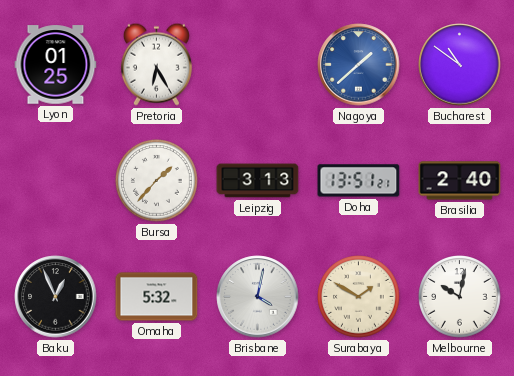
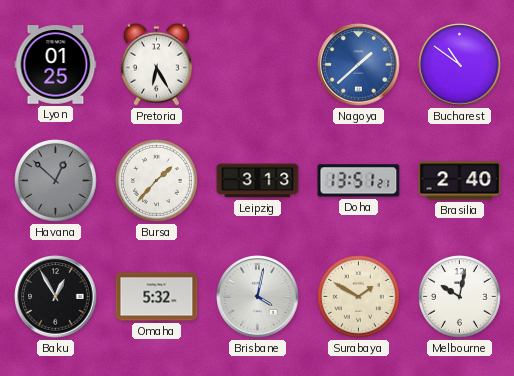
Havana: none -> 12:52 (56, 181)
Baku: 12:56 -> 12:55 (56, 297)
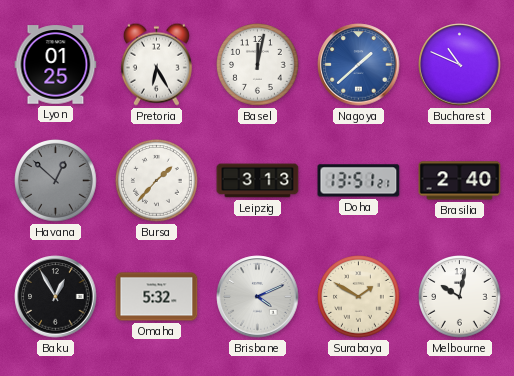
Basel: none -> 12:02 (258, 65)
Bucharest: 10:51 -> 10:49 (460, 65)
Brisbane: 4:02 -> 4:11 (258, 297)
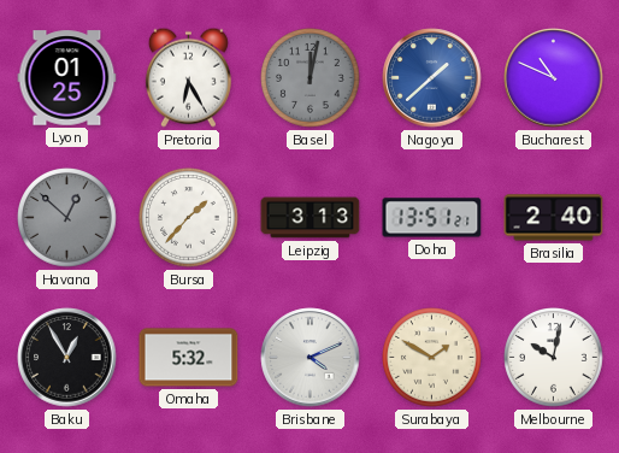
Basel dial: white -> grey (311, 78)
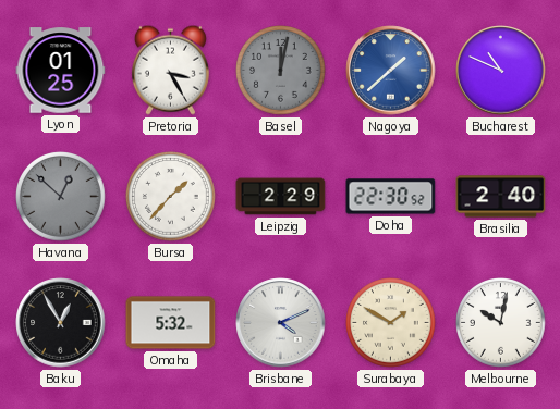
Pretoria: 6:25 -> 3:25 (170, 70)
Leipzig: 3:13 -> 2:29 (281, 197)
Doha: 13:51 -> 22:30 (391, 197)
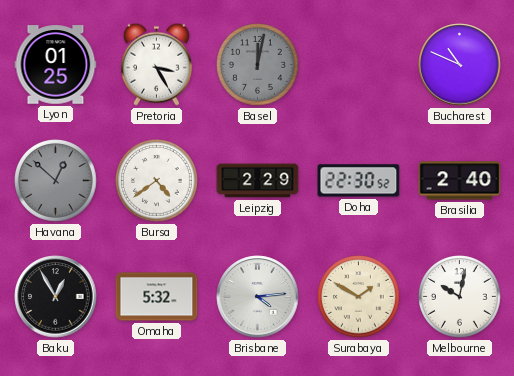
Nagoya: 1:38 -> none (391, 71)
Bursa: 1:37 -> 4:39 (157, 181)
Brisbane: 4:11 -> 4:14 (258, 297)
